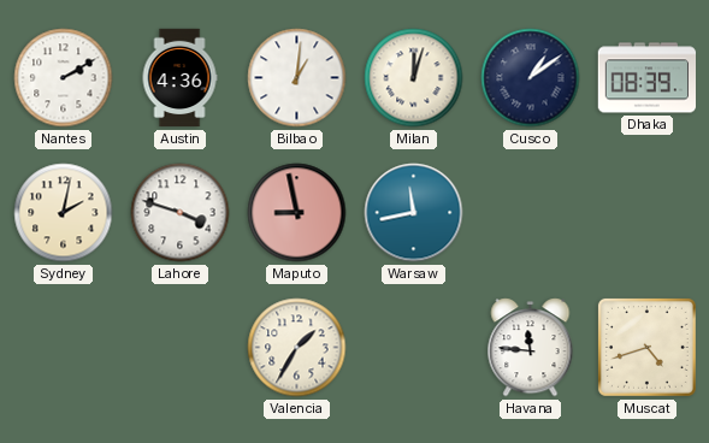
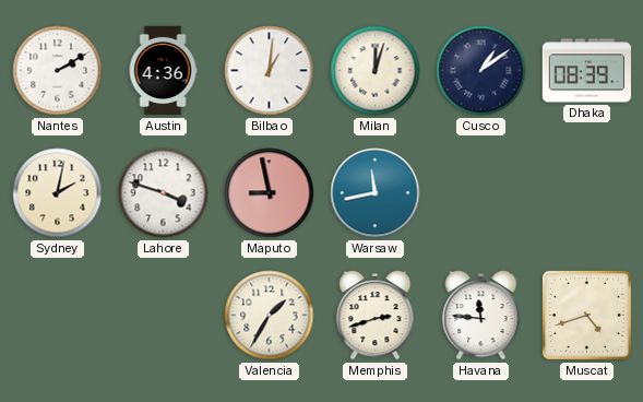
Memphis: none -> 2:42 (376, 316)
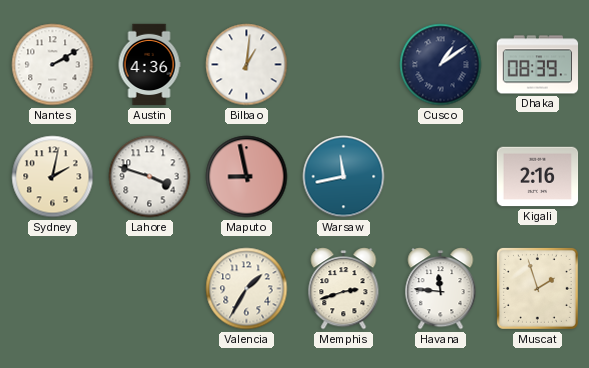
Milan: 12:03 -> none (376, 71)
Kigali: none -> 2:16 (538, 177)
Muscat: 4:42 -> 1:57 (537, 288)
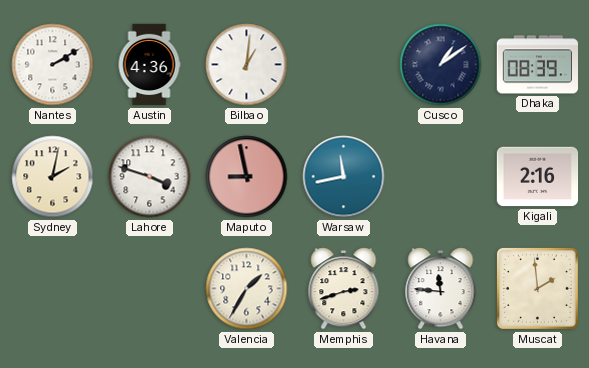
Muscat: 1:57 -> 1:59 (537, 288)
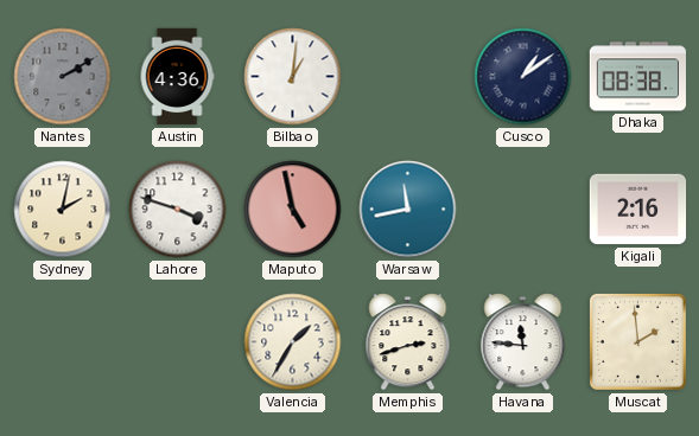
Nantes dial: white -> grey (63, 77)
Dhaka: 08:39 -> 08:38 (638, 77)
Maputo: 8:58 -> 4:58 (293, 210)
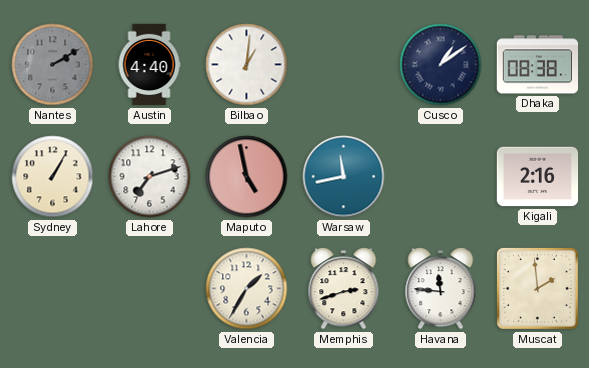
Austin: 4:36 -> 4:40 (149, 65)
Sydney: 2:02 -> 1:05 (53, 177)
Lahore: 3:48 -> 7:12 (150, 177)
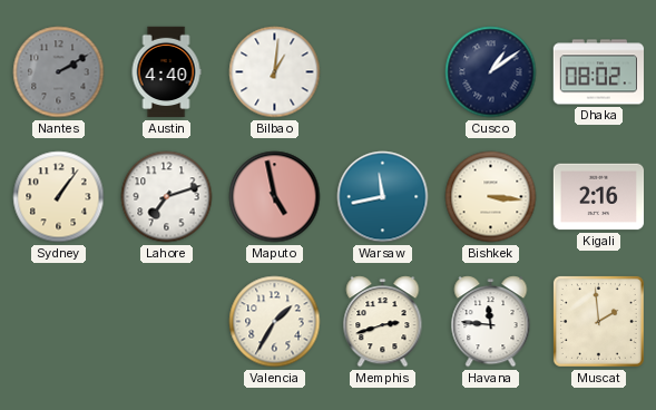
Dhaka: 08:38 -> 08:02 (599, 72)
Sydney: 1:05 -> 1:06 (59, 197)
Bishkek: none -> 3:16 (491, 197)
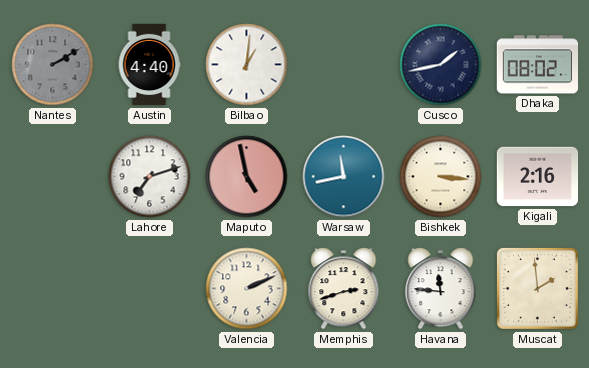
Cusco: 1:09 -> 1:43 (441, 65)
Sydney: 1:06 -> none (59, 197)
Valencia: 1:35 -> 2:11 (247, 289)
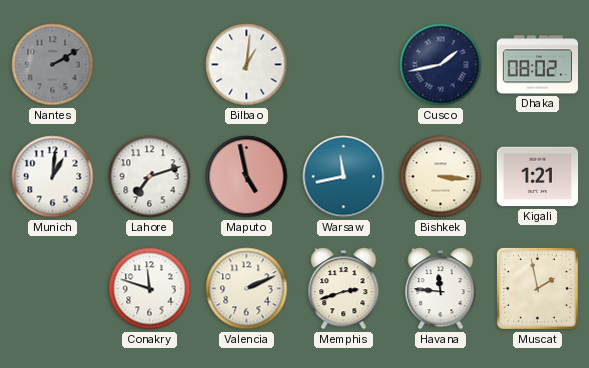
Austin: 4:40 -> none (149, 65)
Munich: none -> 1:01 (53, 177)
Kigali: 2:16 -> 1:21 (538, 177)
Conakry: none -> 11:48 (150, 289)
Muscat: 1:59 -> 1:58 (537, 288)
